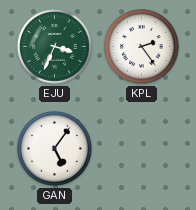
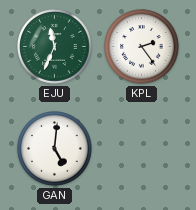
EJU: 3:34 -> 11:34 (55, 47)
GAN: 5:06 -> 5:01 (55, 149)
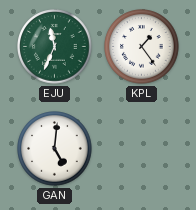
KPL: 2:24 -> 1:24 (142, 47)
